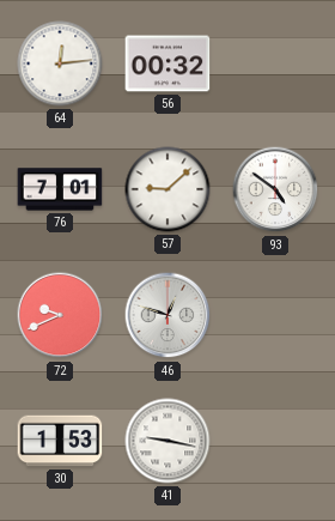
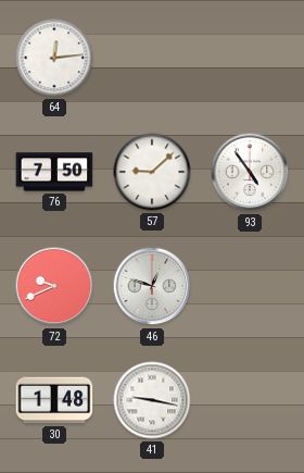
56: 00:32 -> none (167, 63)
76: 7:01 -> 7:50 (54, 172)
93: 4:51 -> 4:54 (250, 172)
30: 1:53 -> 1:48 (54, 400)
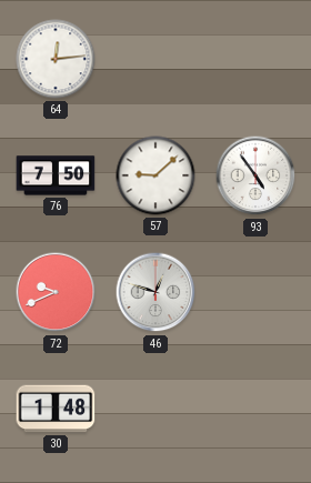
41: 9:17 -> none (152, 400)
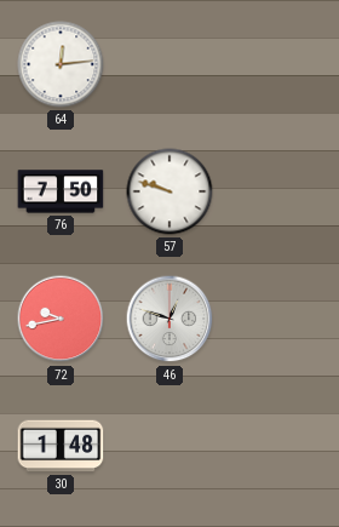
57: 9:08 -> 9:48 (169, 191)
93: 4:54 -> none (255, 175)
72: 9:41 -> 9:43 (61, 319)
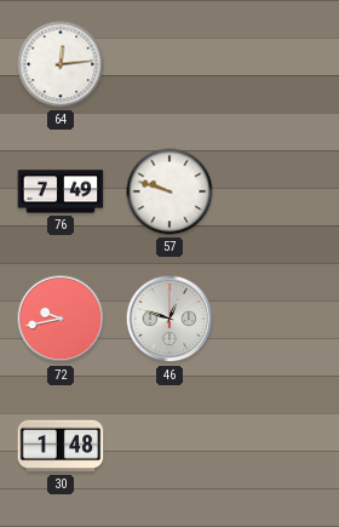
76: 7:50 -> 7:49 (61, 191)
